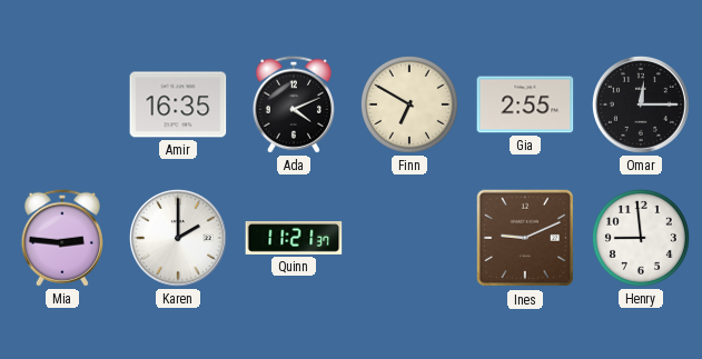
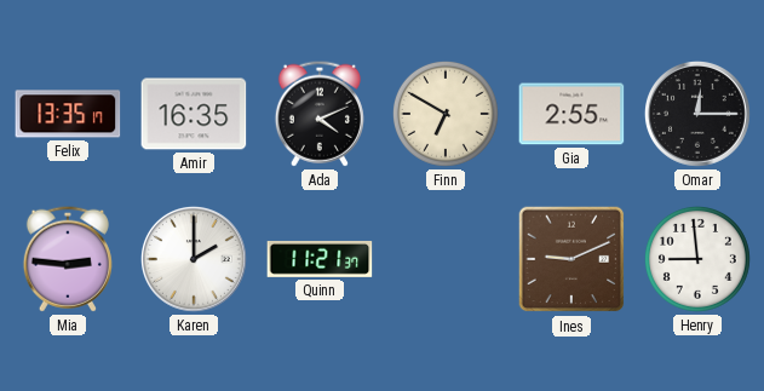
Felix: none -> 13:35 (68, 114)
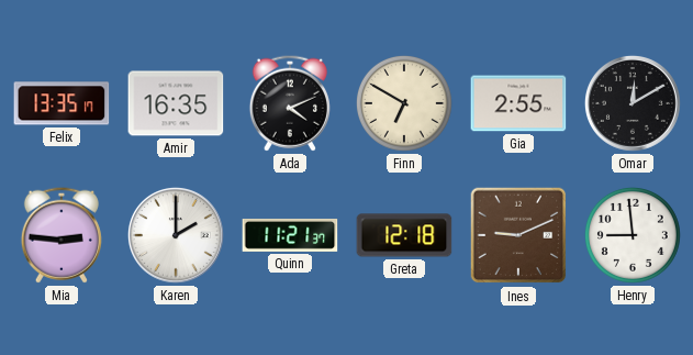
Omar: 12:15 -> 12:10 (633, 103)
Greta: none -> 12:18 (404, 235)
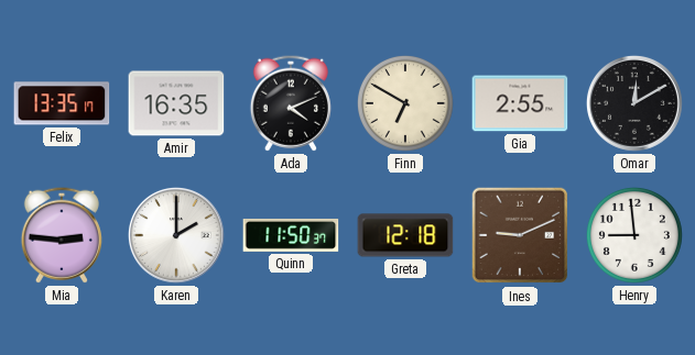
Quinn: 11:21 -> 11:50 (291, 235)
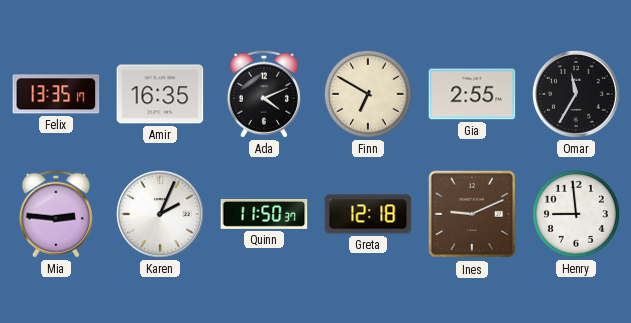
Omar: 12:10 -> 11:35 (576, 94)
Karen: 2:00 -> 2:04 (160, 214)
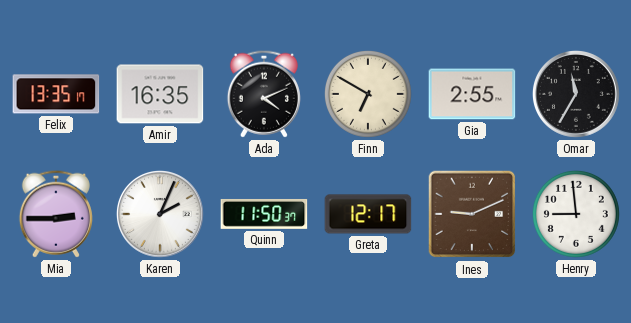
Mia: 2:46 -> 2:45 (56, 214)
Greta: 12:18 -> 12:17 (368, 214)
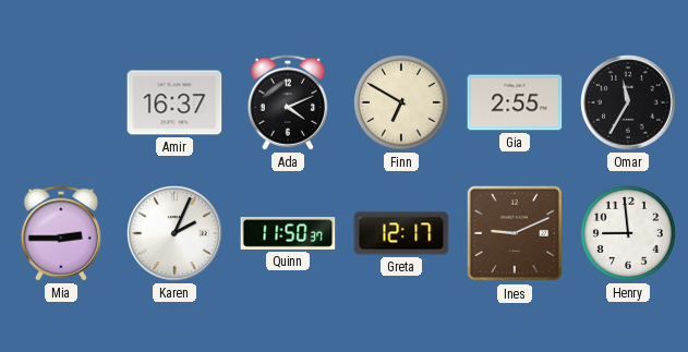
Felix: 13:35 -> none (56, 94)
Amir: 16:35 -> 16:37 (174, 102)
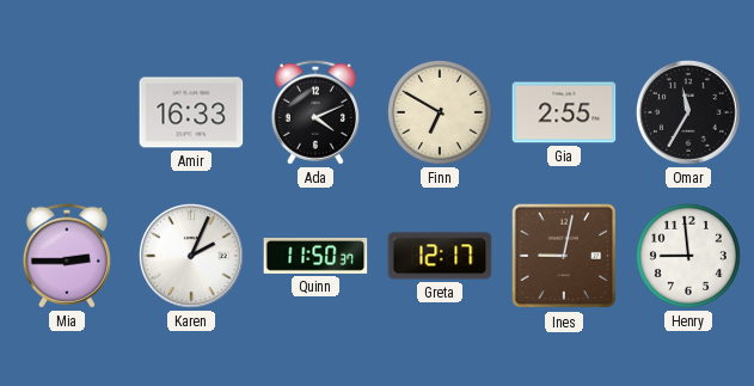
Amir: 16:37 -> 16:33 (191, 112)
Ines: 9:11 -> 9:02 (564, 256)
